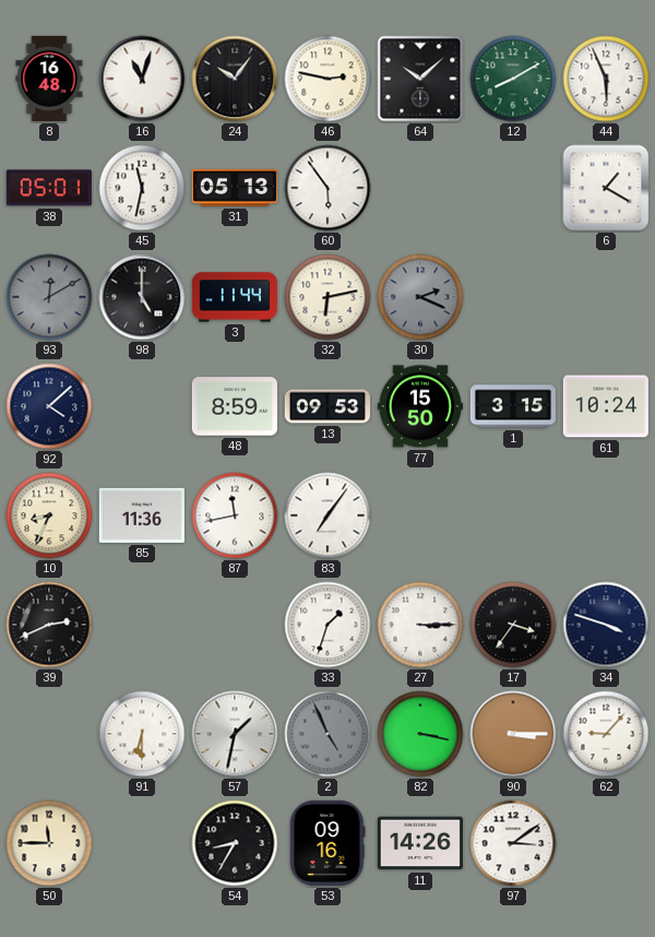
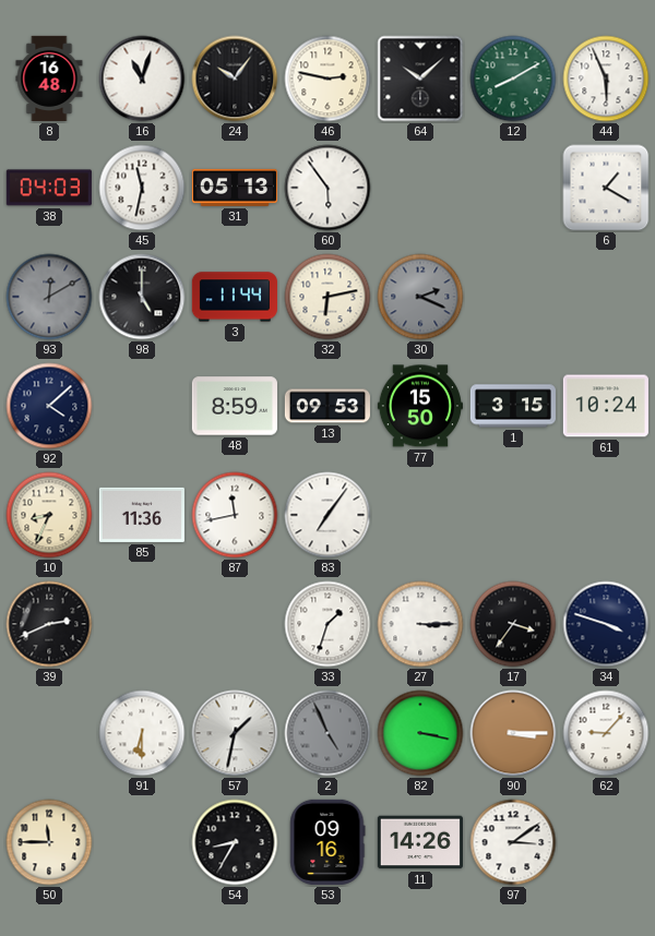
38: 05:01 -> 04:03 (49, 188)
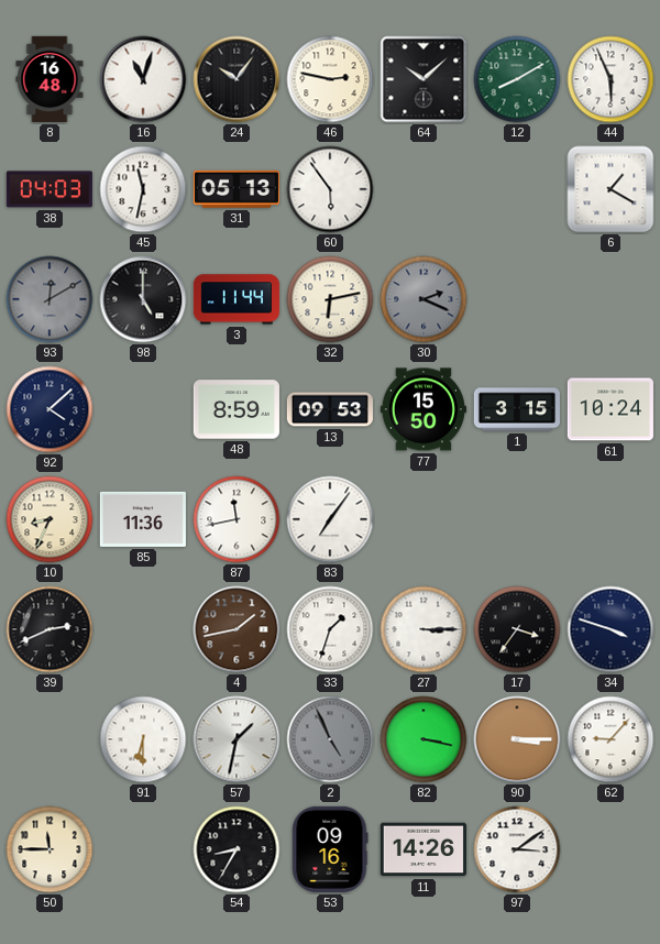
4: none -> 1:43 (237, 629)
